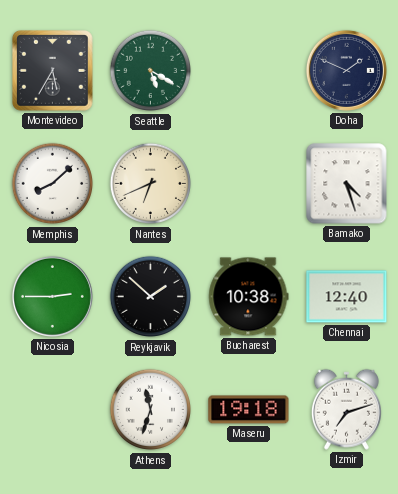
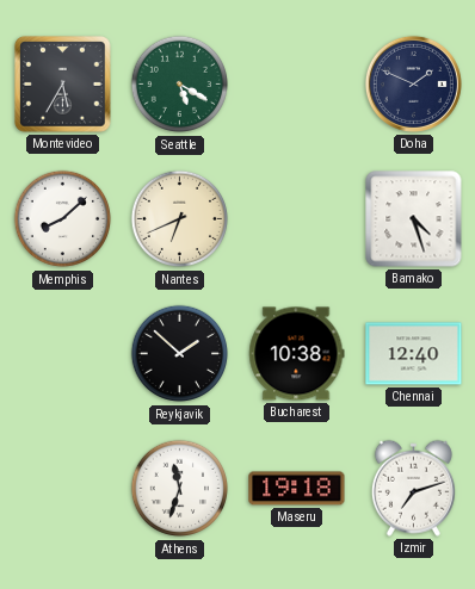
Nicosia: 2:45 -> none (52, 296)
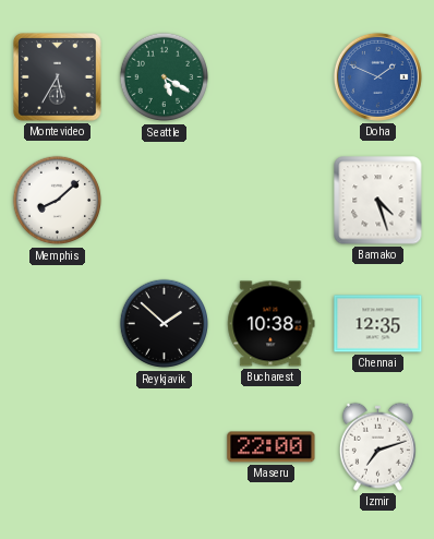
Doha dial: navy -> blue (377, 76)
Nantes: 6:41 -> none (180, 219)
Chennai: 12:40 -> 12:35 (378, 324)
Athens: 11:33 -> none (180, 489)
Maseru: 19:18 -> 22:00 (272, 447)
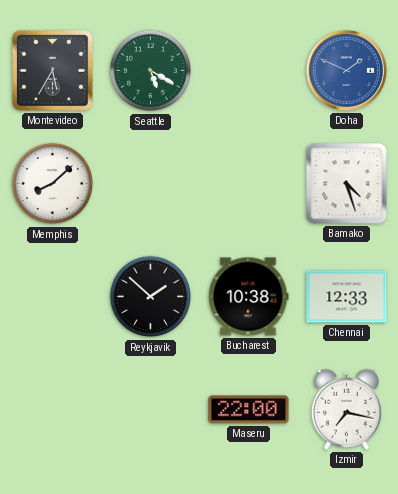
Chennai: 12:35 -> 12:33 (347, 297)
Izmir: 7:12 -> 7:17 (346, 409)
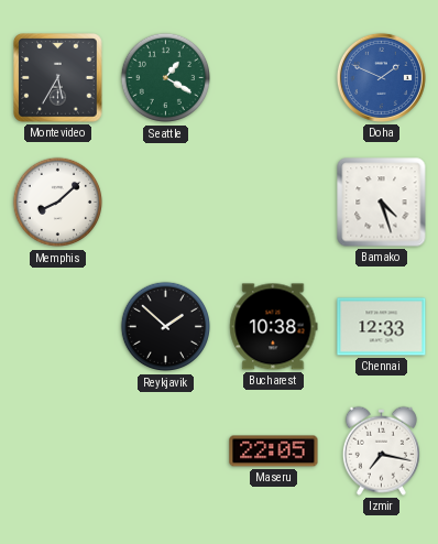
Seattle: 5:20 -> 1:20 (166, 78)
Maseru: 22:00 -> 22:05 (274, 451)
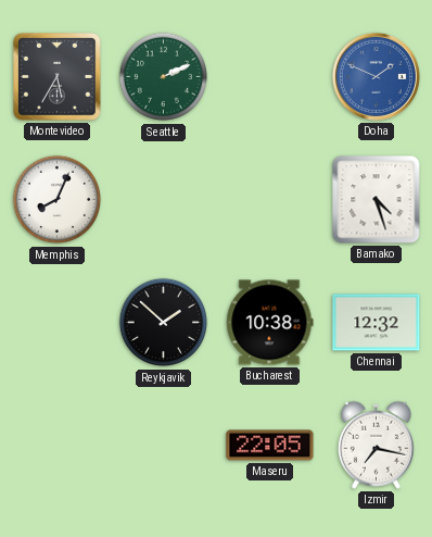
Seattle: 1:20 -> 2:11 (164, 77)
Memphis: 8:08 -> 8:04 (58, 200)
Chennai: 12:33 -> 12:32 (377, 323)
